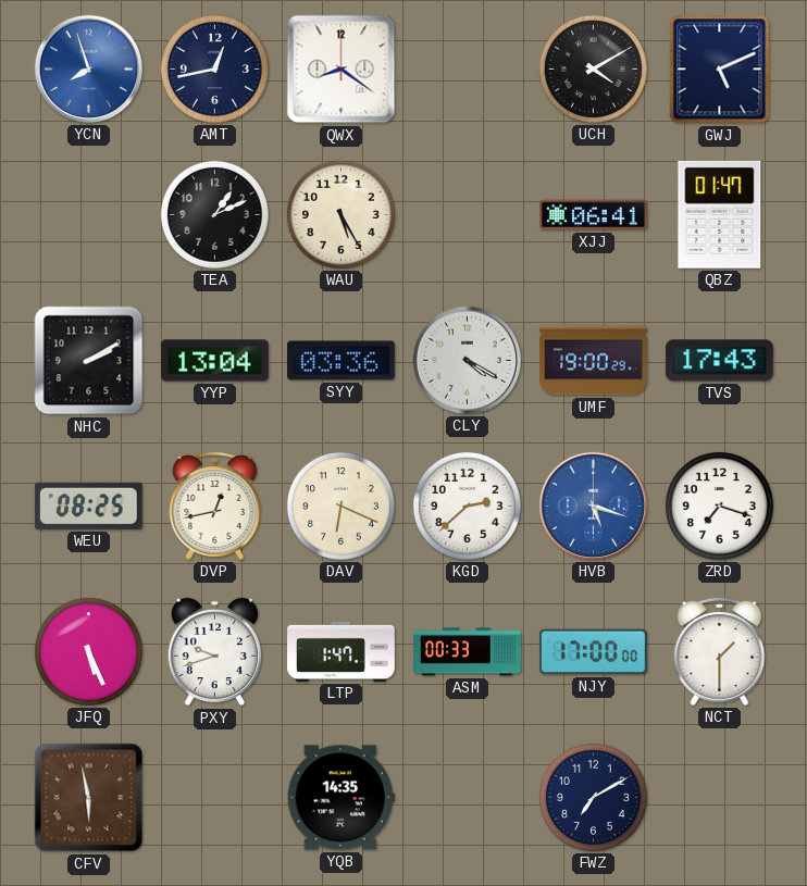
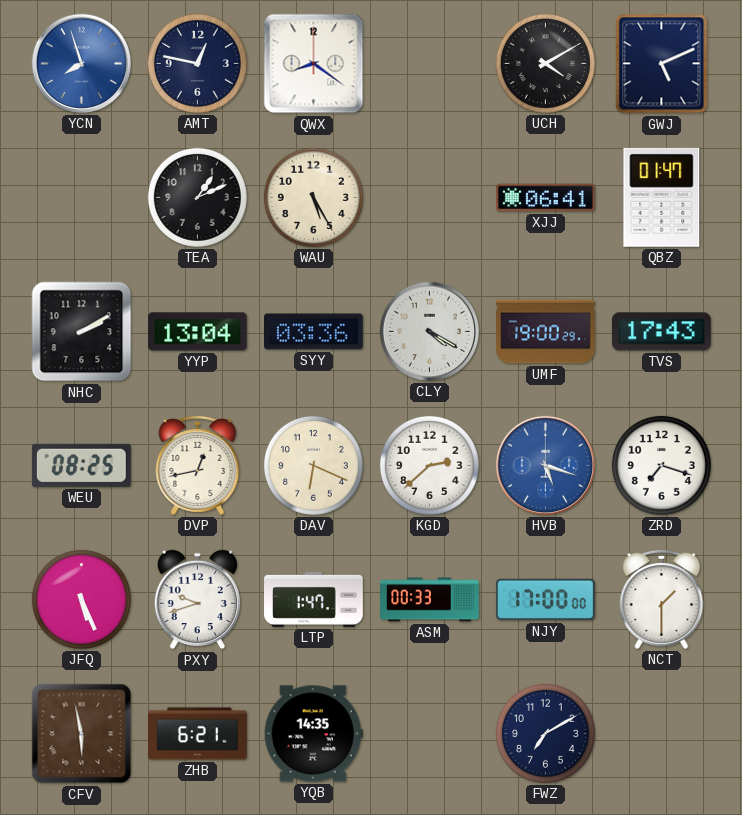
AMT: 12:43 -> 12:47 (197, 63)
ZHB: none -> 6:21 (198, 734)
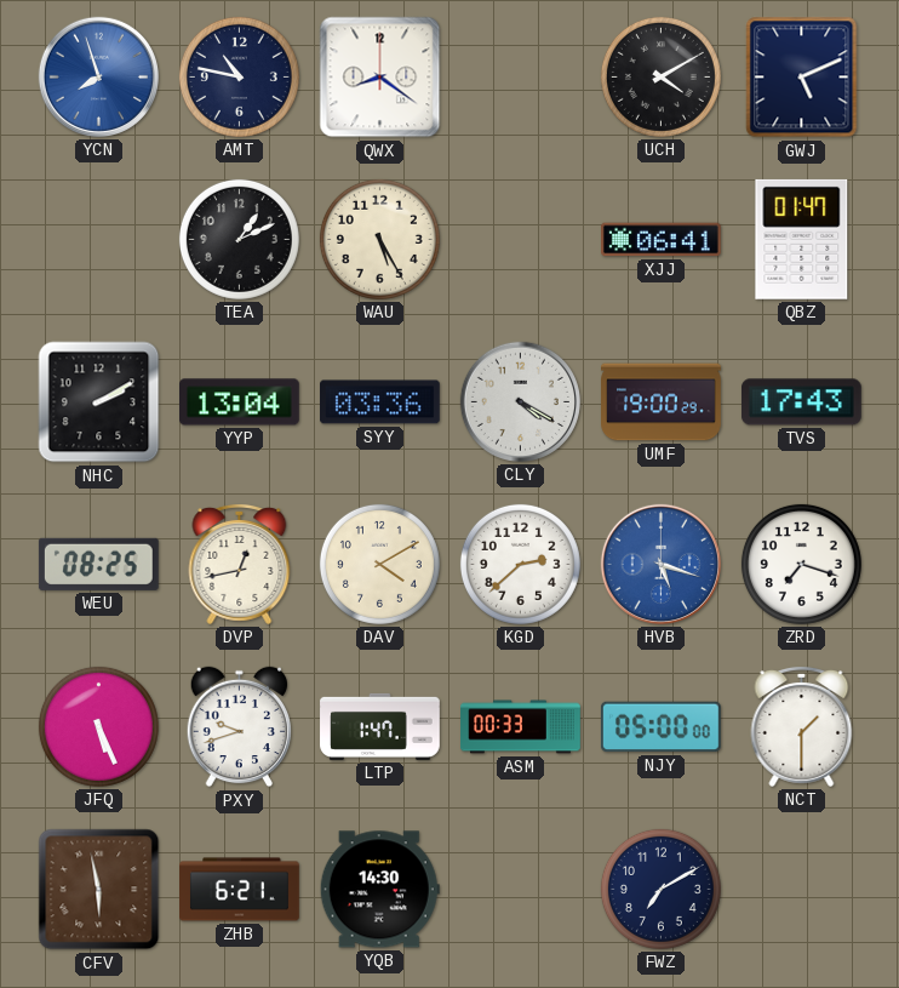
AMT: 12:47 -> 10:47 (239, 76)
DAV: 6:19 -> 4:10 (379, 564)
NJY: 17:00 -> 05:00 (660, 727)
YQB: 14:35 -> 14:30 (379, 890)
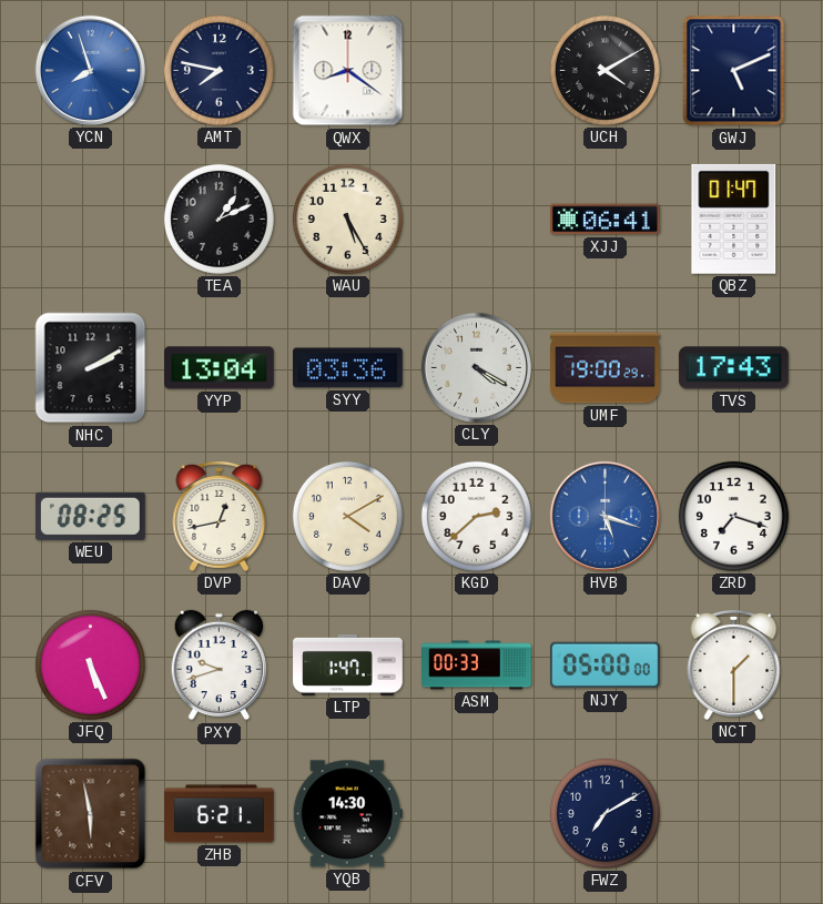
AMT: 10:47 -> 7:47 (219, 70)
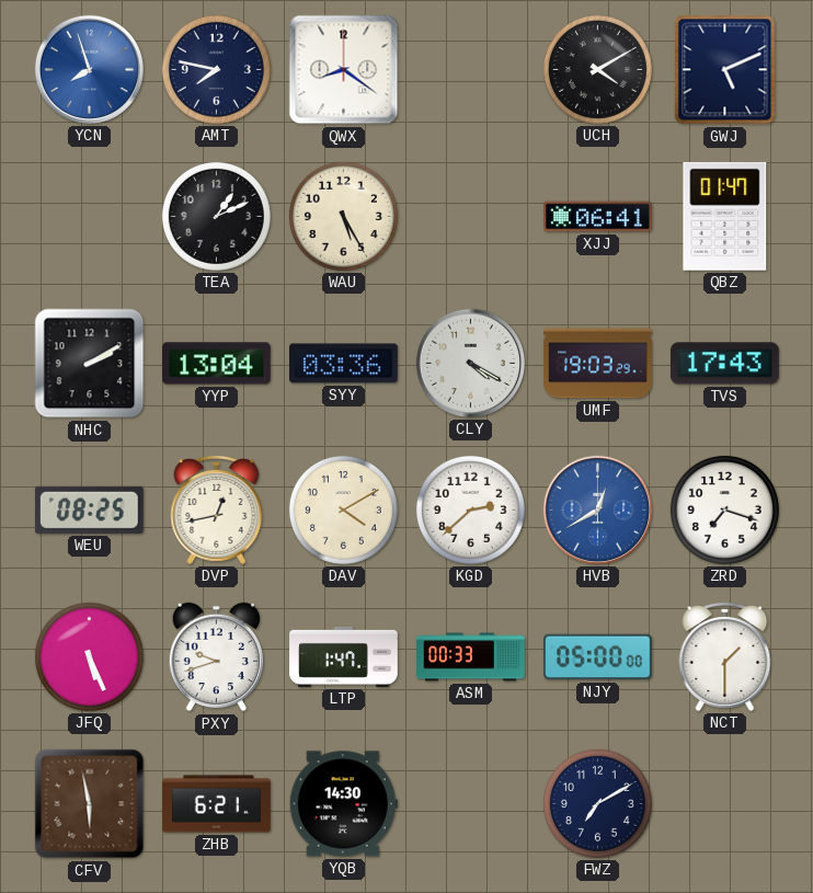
UMF: 19:00 -> 19:03 (598, 364)
HVB: 5:18 -> 12:40 (597, 510)
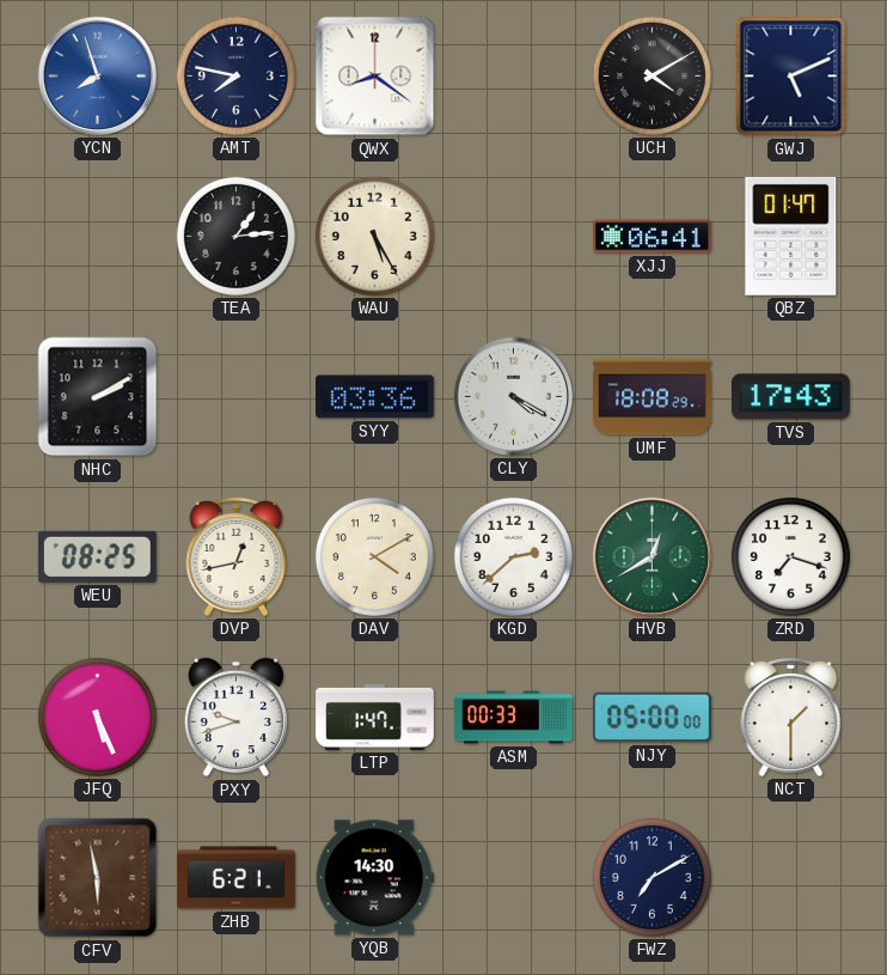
TEA: 1:11 -> 1:14 (235, 236)
YYP: 13:04 -> none (217, 364)
UMF: 19:03 -> 18:08 (653, 397)
HVB dial: blue -> green (652, 556)
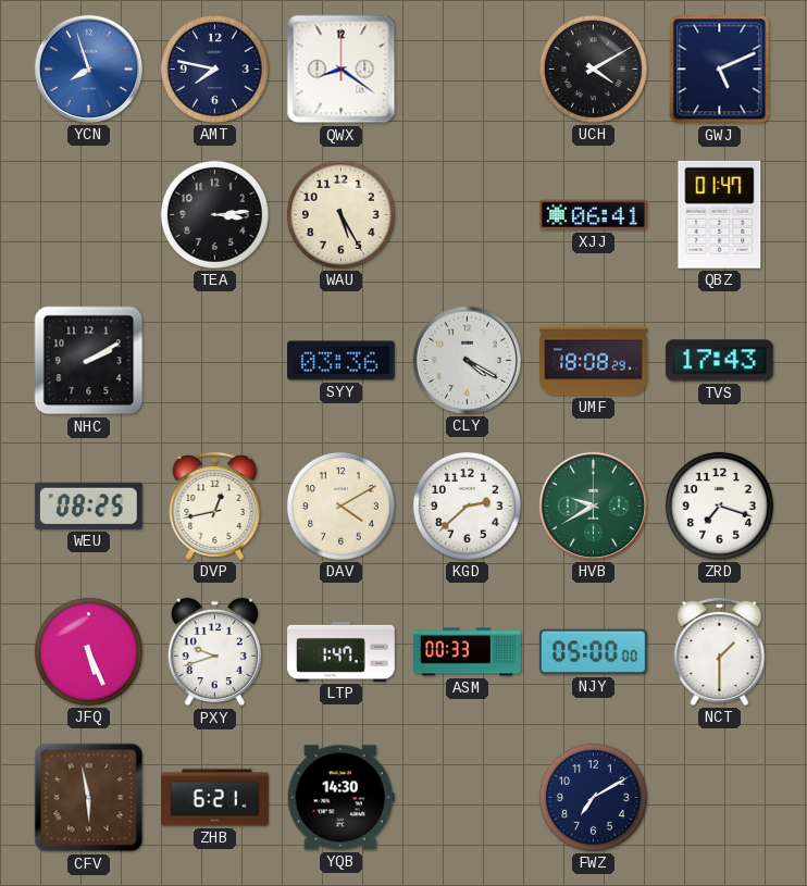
TEA: 1:14 -> 3:14 (214, 214)
HVB: 12:40 -> 9:40 (593, 506)
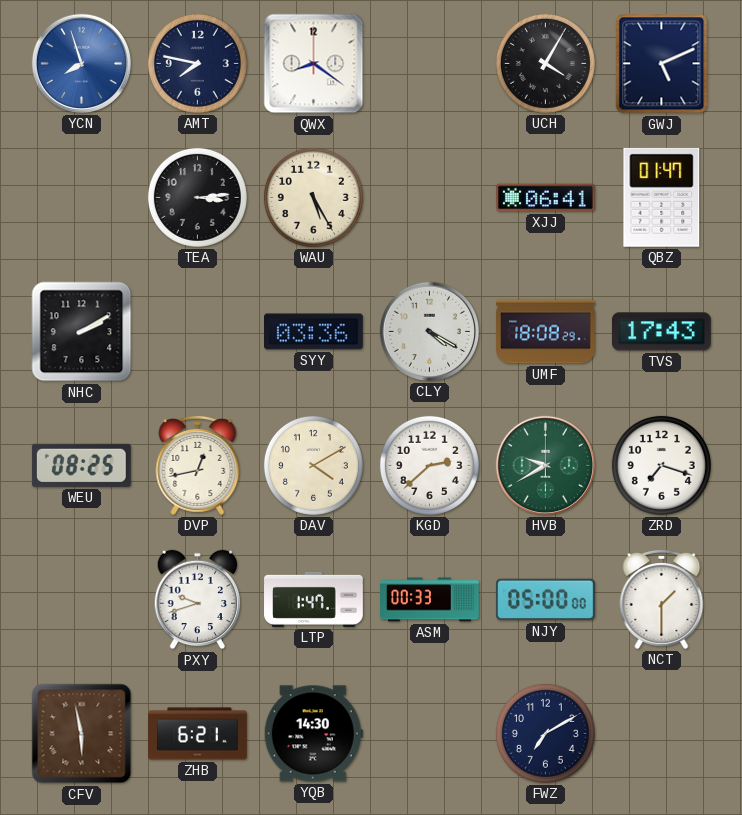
UCH: 4:10 -> 4:05 (545, 63)
JFQ: 5:26 -> none (88, 651)
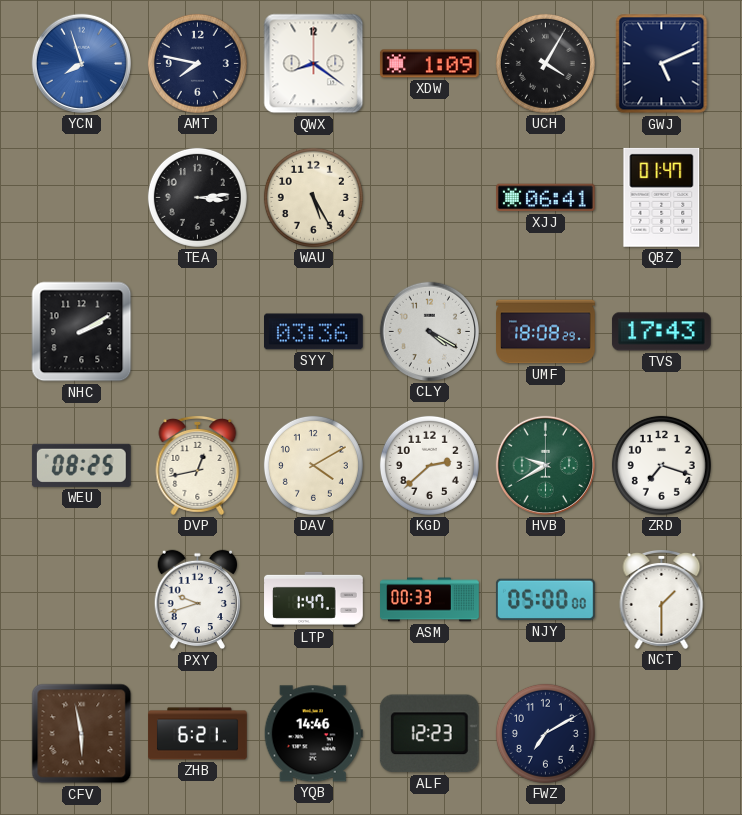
XDW: none -> 1:09 (430, 64)
YQB: 14:30 -> 14:46 (313, 734)
ALF: none -> 12:23 (429, 734)
